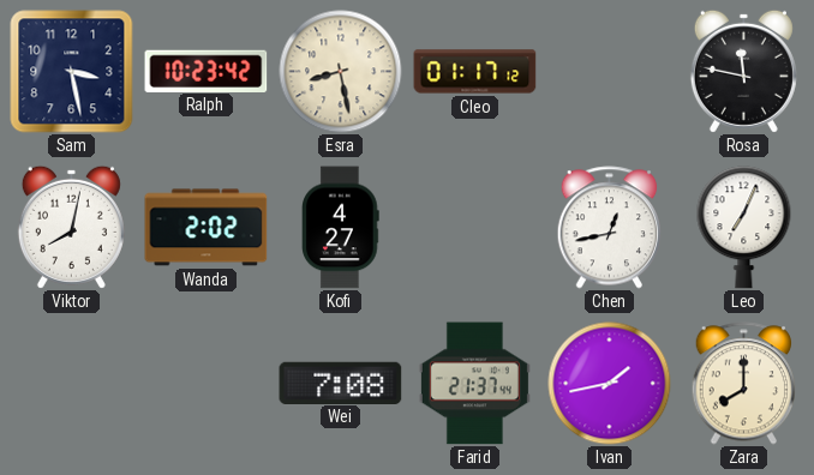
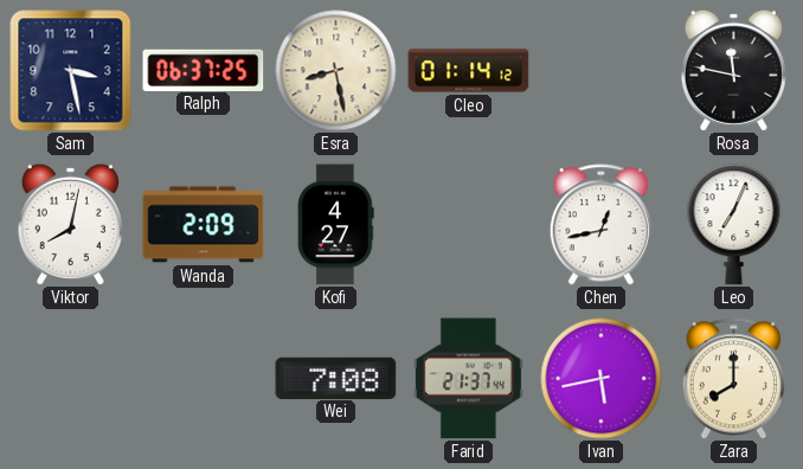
Ralph: 10:23 -> 06:37 (204, 70)
Cleo: 01:17 -> 01:14 (469, 71)
Wanda: 2:02 -> 2:09 (204, 225)
Ivan: 1:43 -> 5:43 (602, 379)
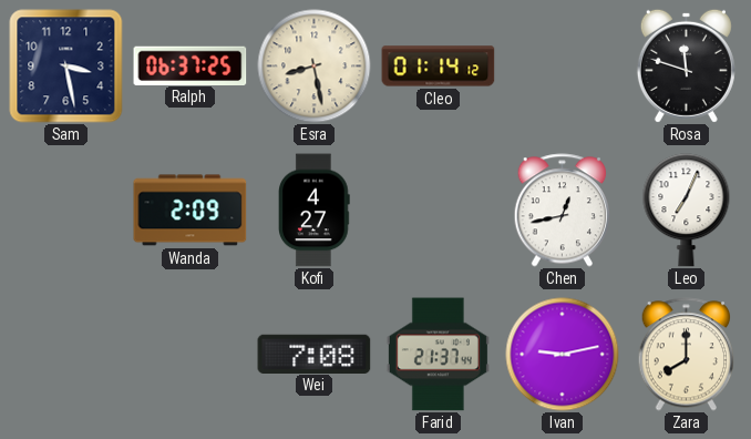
Rosa: 11:47 -> 11:48 (686, 65)
Viktor: 8:02 -> none (70, 224)
Ivan: 5:43 -> 9:13 (563, 355)
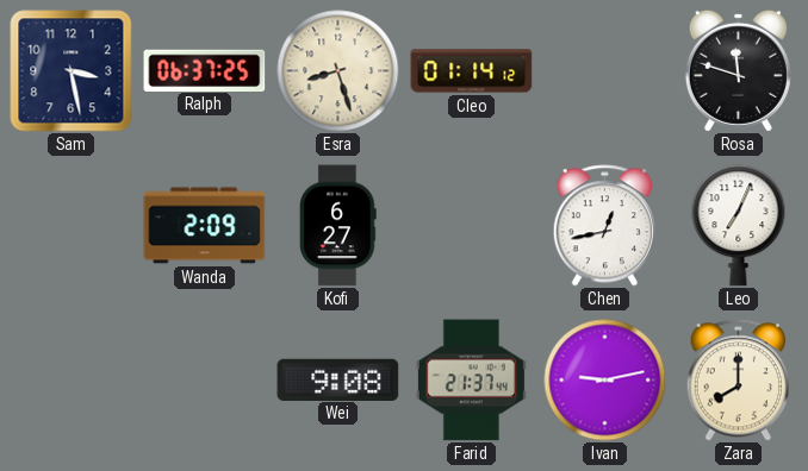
Esra: 8:28 -> 8:27 (338, 71)
Kofi: 4:27 -> 6:27 (338, 226)
Wei: 7:08 -> 9:08 (338, 379)
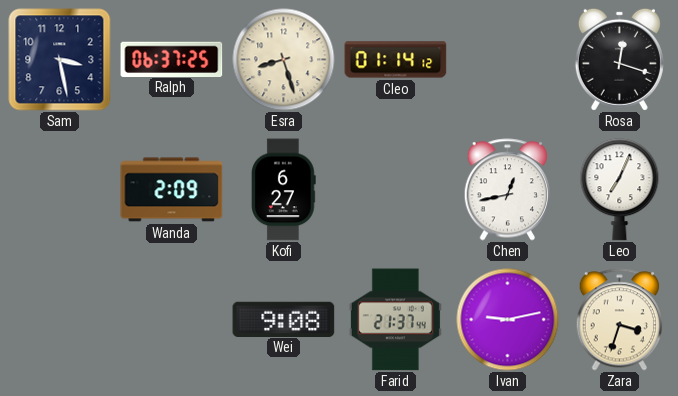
Rosa: 11:48 -> 12:18 (619, 59)
Zara: 8:00 -> 3:33 (619, 320)
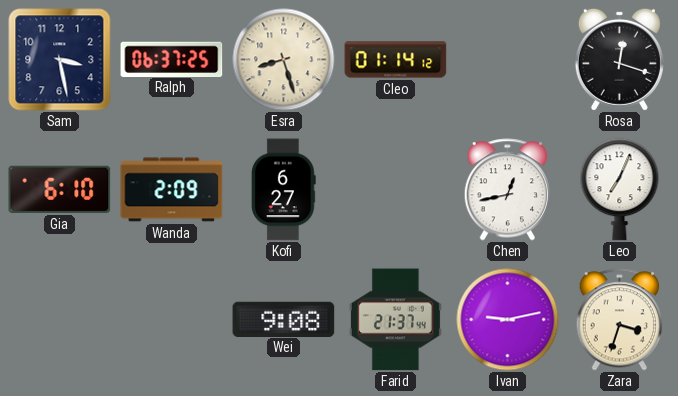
Gia: none -> 6:10 (60, 189)
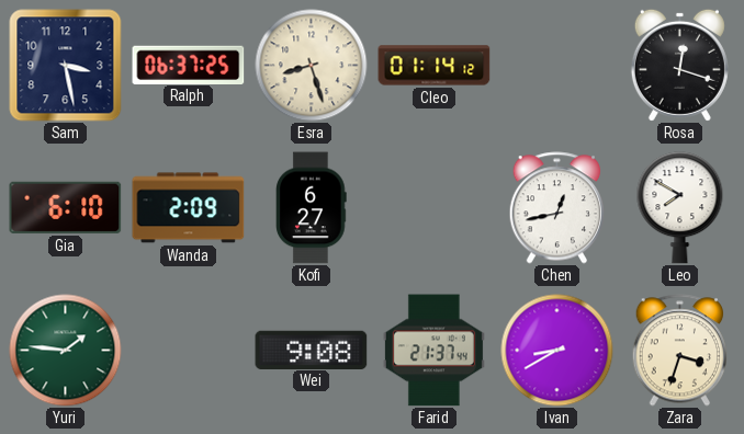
Leo: 7:04 -> 7:50 (680, 208)
Yuri: none -> 1:46 (66, 351)
Ivan: 9:13 -> 8:40 (557, 351)
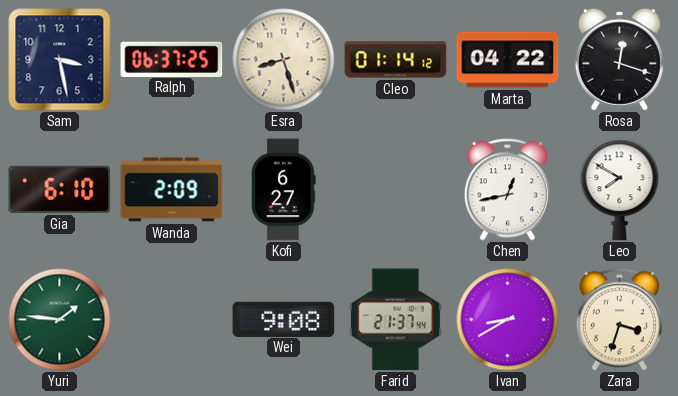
Marta: none -> 04:22 (508, 60)
